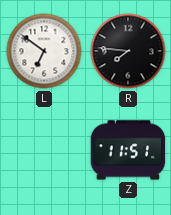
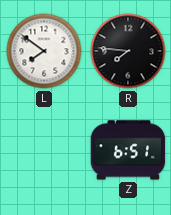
L: 6:51 -> 7:51 (44, 51)
Z: 11:51 -> 6:51 (128, 150)
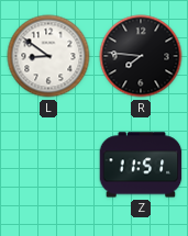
L: 7:51 -> 8:51 (48, 56)
Z: 6:51 -> 11:51 (141, 165)
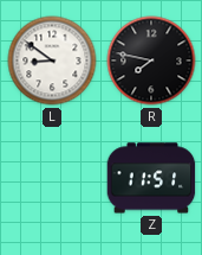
R: 7:46 -> 7:47 (151, 60)
